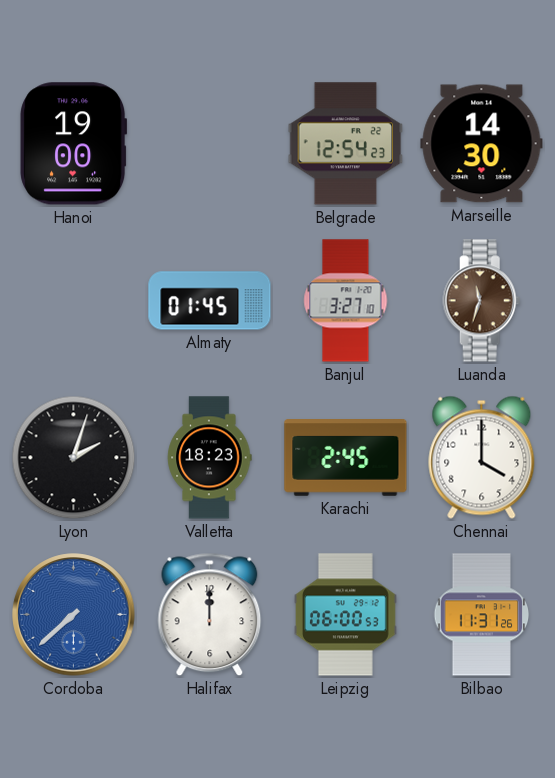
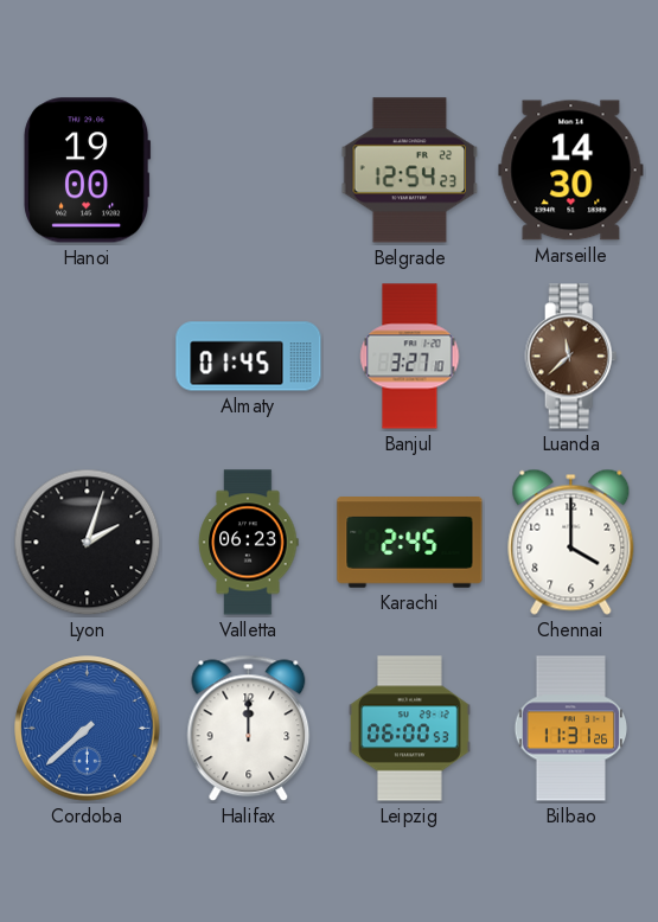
Luanda: 11:33 -> 11:38 (571, 357)
Valletta: 18:23 -> 06:23 (249, 543)
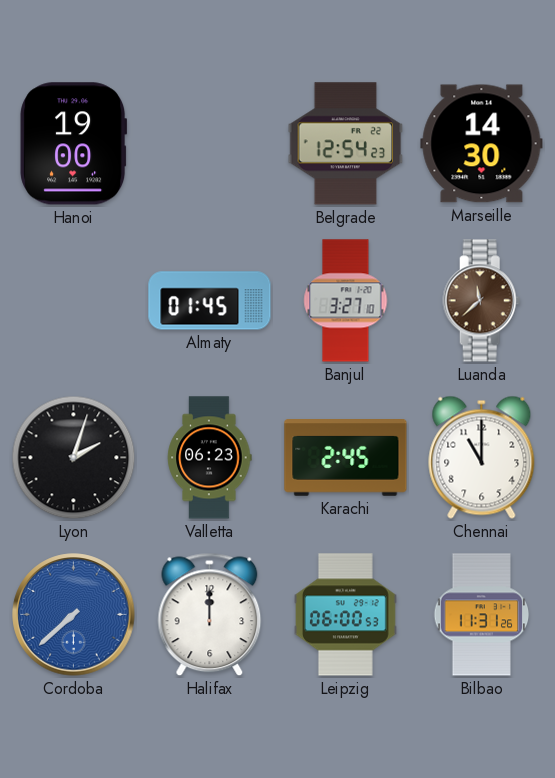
Chennai: 4:00 -> 11:00 (482, 457)
